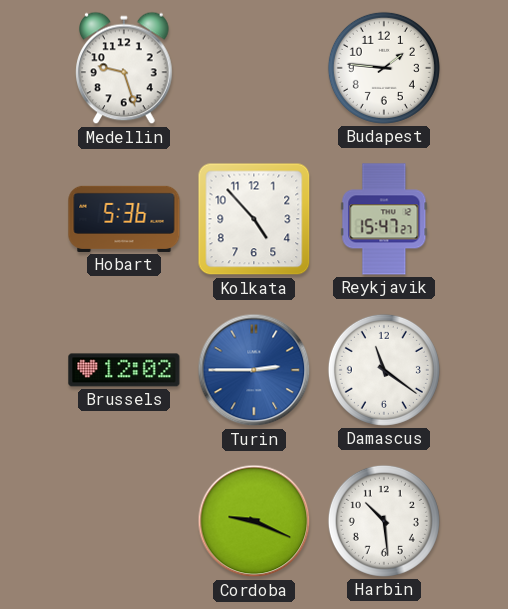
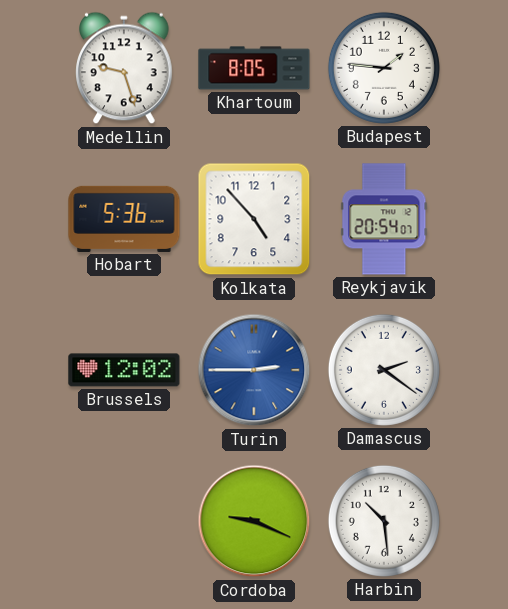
Khartoum: none -> 8:05 (254, 68)
Reykjavik: 15:47 -> 20:54 (384, 219)
Damascus: 11:21 -> 2:21 (384, 370)
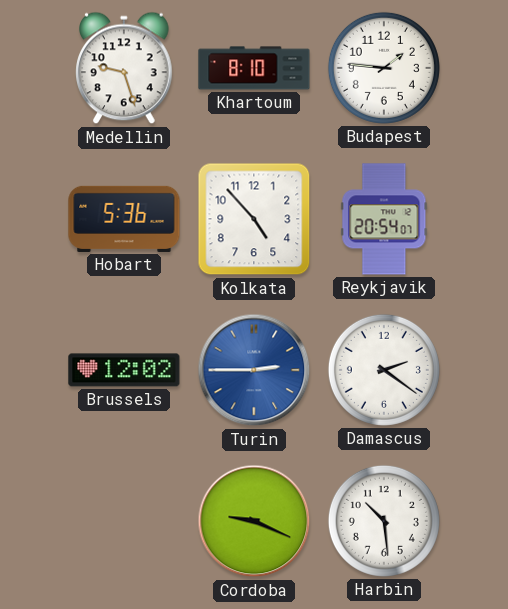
Khartoum: 8:05 -> 8:10 (254, 68)
